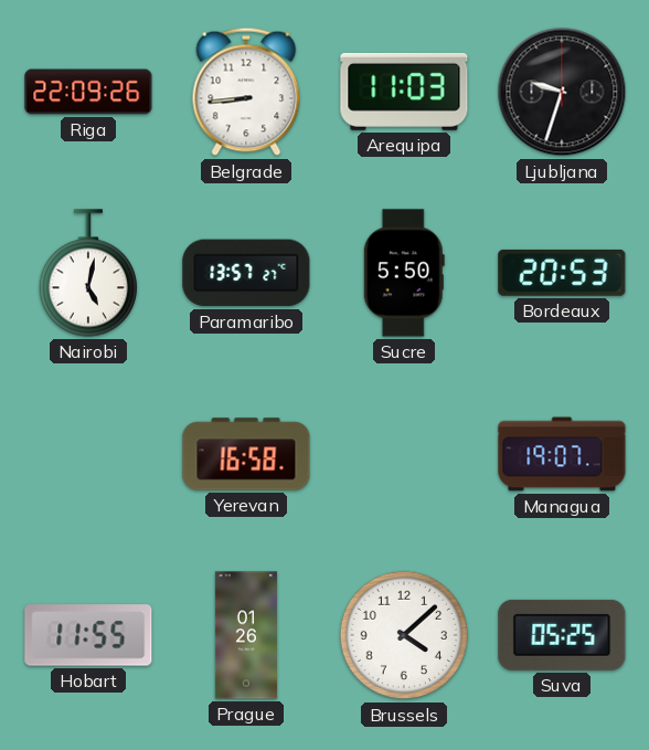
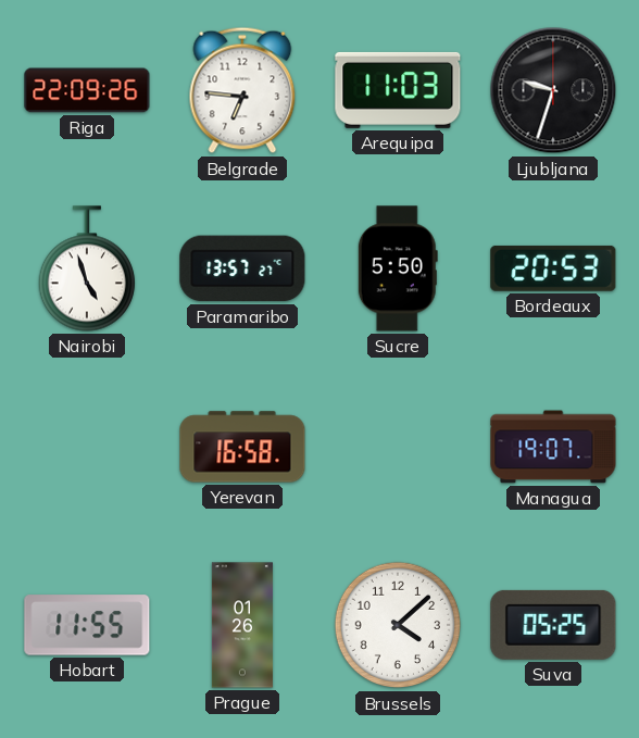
Belgrade: 8:44 -> 6:46 (242, 90)
Nairobi: 5:02 -> 4:57 (86, 268)
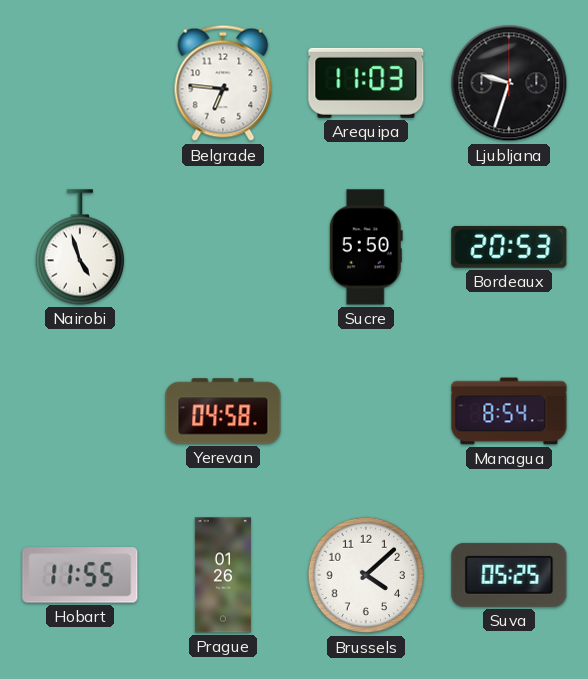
Riga: 22:09 -> none (87, 90)
Paramaribo: 13:57 -> none (242, 268)
Yerevan: 16:58 -> 04:58 (223, 411)
Managua: 19:07 -> 8:54 (509, 411)
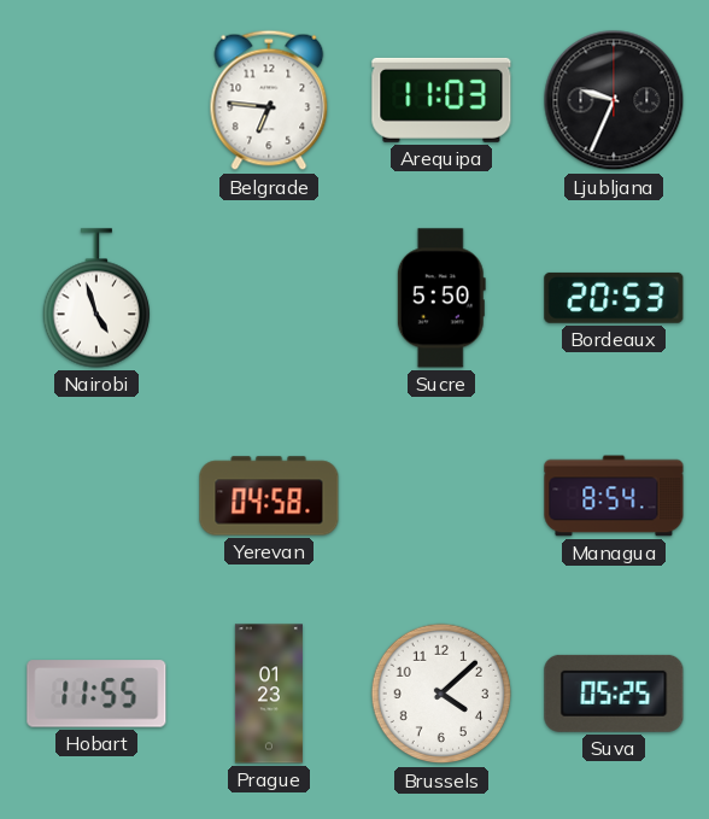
Ljubljana: 9:33 -> 9:34 (614, 100)
Prague: 01:26 -> 01:23 (269, 694)
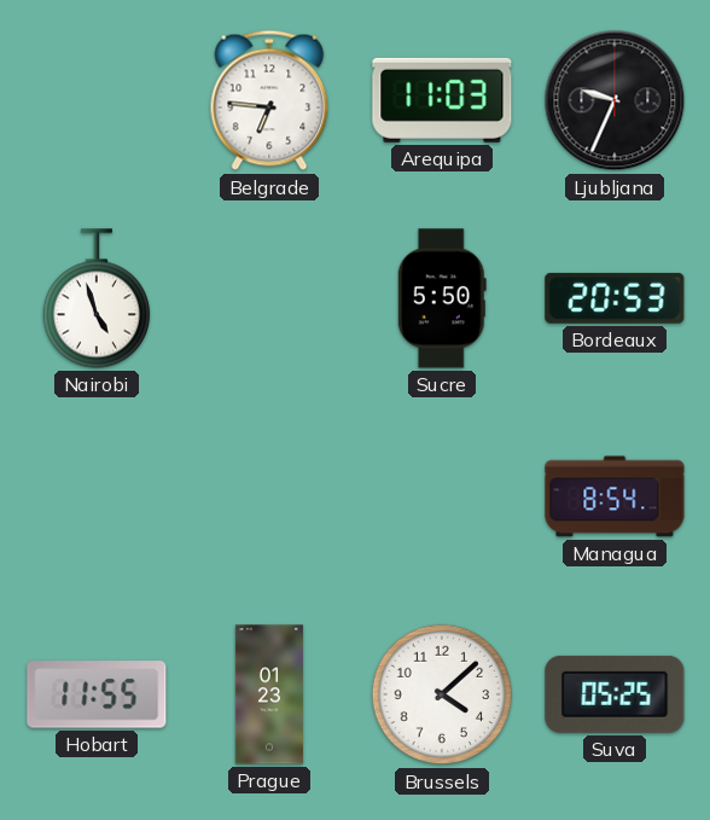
Yerevan: 04:58 -> none (269, 496)
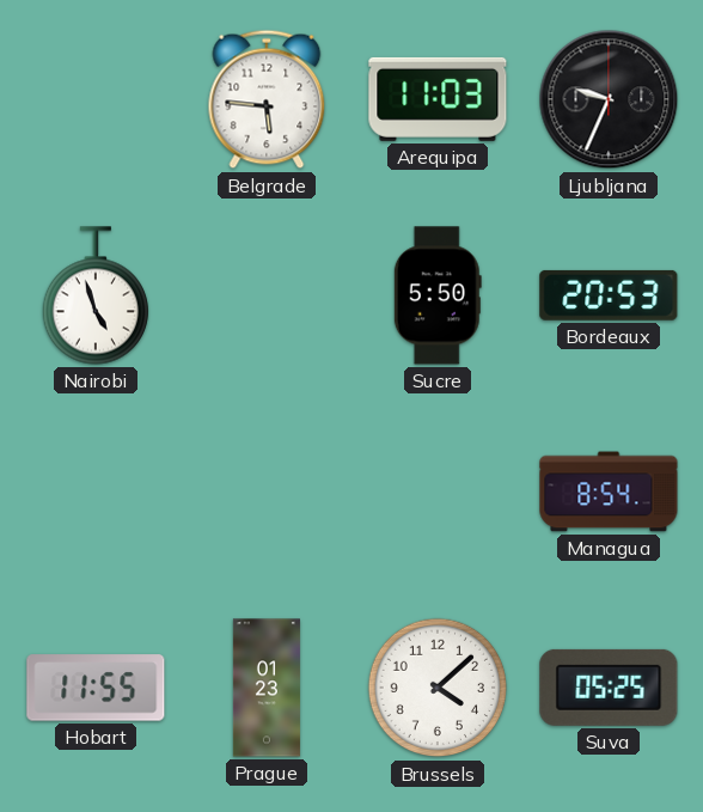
Belgrade: 6:46 -> 5:46 (267, 99)
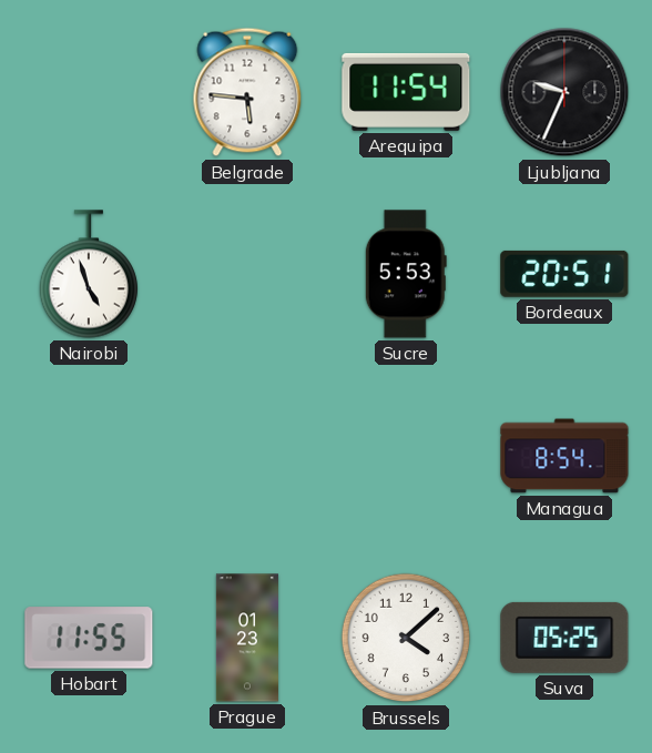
Arequipa: 11:03 -> 11:54 (406, 92)
Sucre: 5:50 -> 5:53 (406, 274)
Bordeaux: 20:53 -> 20:51 (564, 274)
